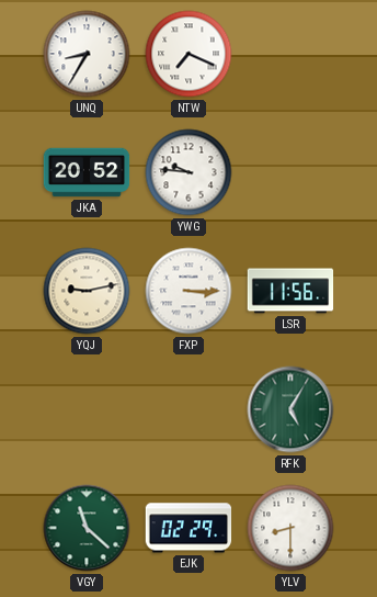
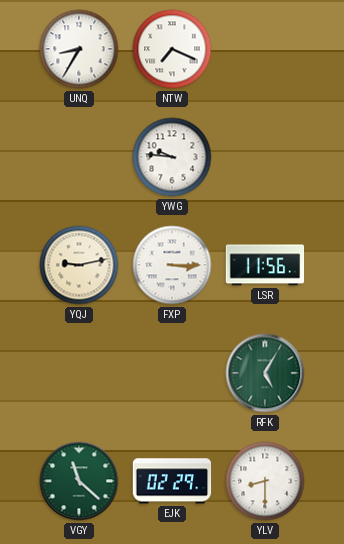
JKA: 20:52 -> none (87, 172)
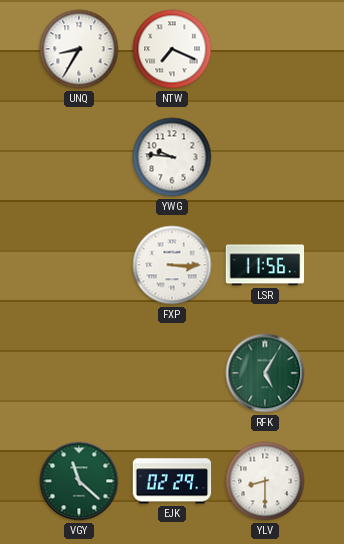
YQJ: 9:13 -> none (79, 265)
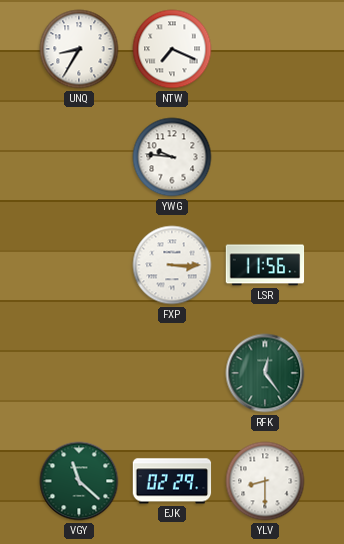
RFK: 5:05 -> 12:24 (265, 373)
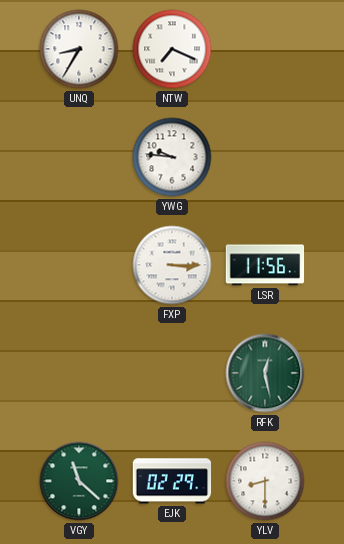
RFK: 12:24 -> 12:28 (265, 373)
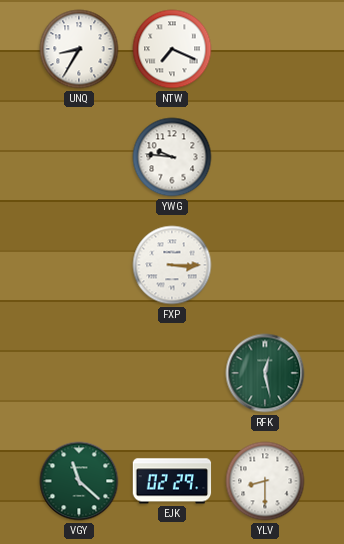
LSR: 11:56 -> none (265, 265)
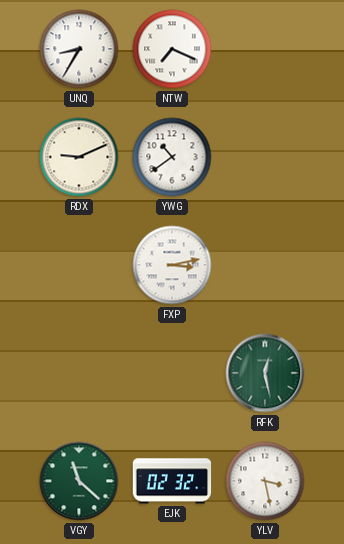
RDX: none -> 9:11 (79, 157)
YWG: 9:46 -> 10:39 (172, 157)
FXP: 3:15 -> 3:13 (172, 265)
EJK: 02:29 -> 02:32 (172, 481)
YLV: 8:30 -> 3:28 (265, 481)
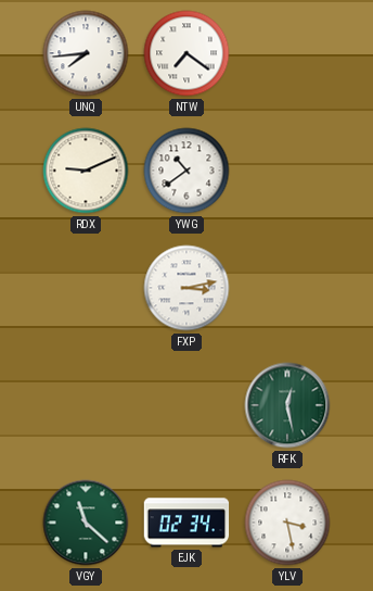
UNQ: 8:35 -> 7:44 (86, 53)
NTW: 7:19 -> 7:21 (186, 53)
EJK: 02:32 -> 02:34 (186, 523)
